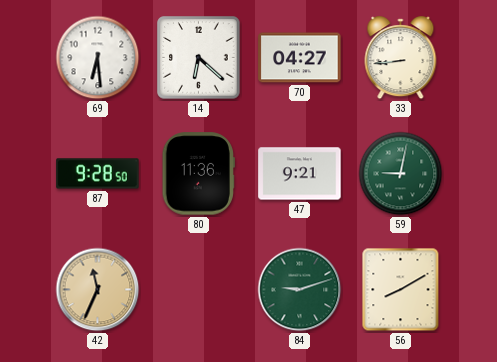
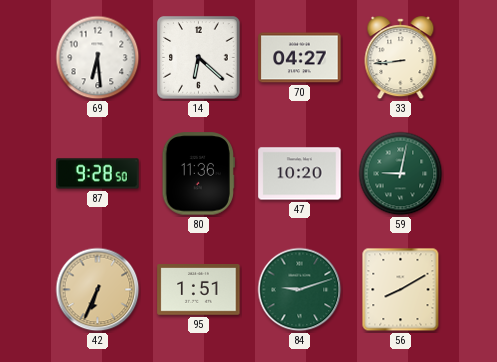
47: 9:21 -> 10:20 (300, 174)
42: 11:34 -> 6:34 (98, 290)
95: none -> 1:51 (199, 290)
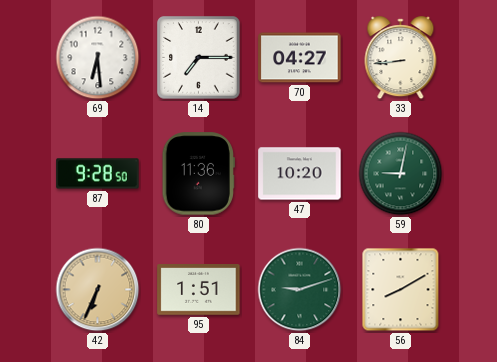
14: 6:22 -> 7:15 (199, 58)
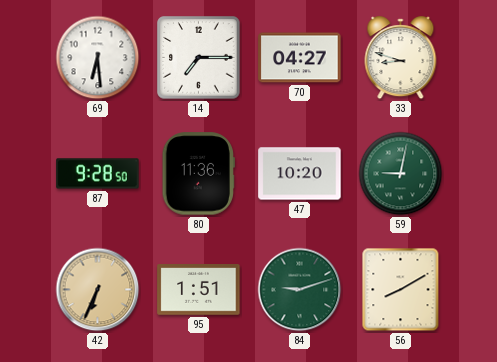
33: 8:44 -> 8:48 (401, 58)
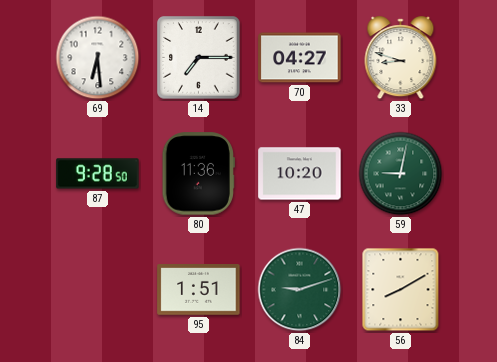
42: 6:34 -> none (98, 290)
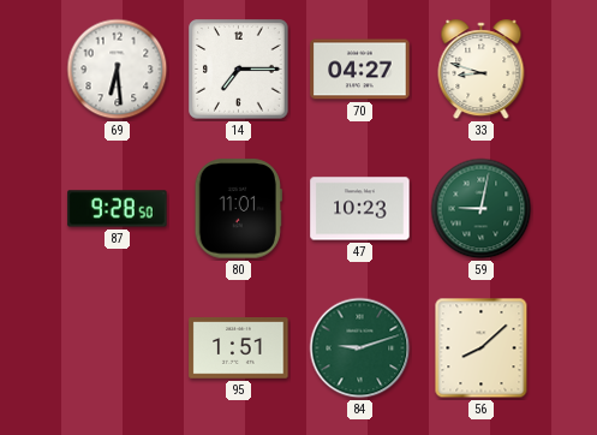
80: 11:36 -> 11:01 (238, 209)
47: 10:20 -> 10:23 (360, 209)
56: 8:10 -> 8:08 (482, 348)
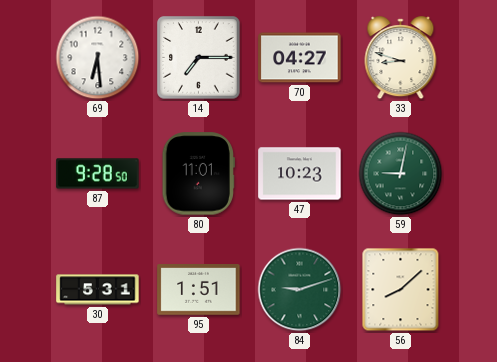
30: none -> 5:31 (98, 290)
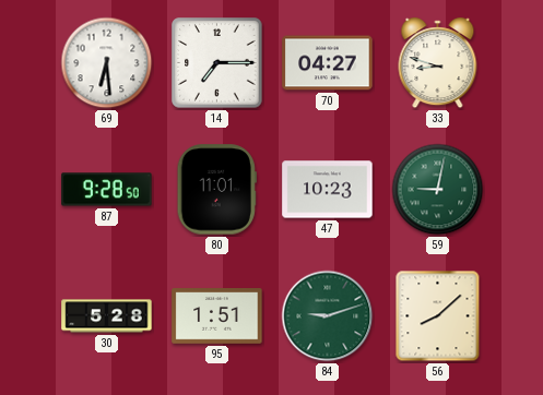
30: 5:31 -> 5:28 (107, 316)
